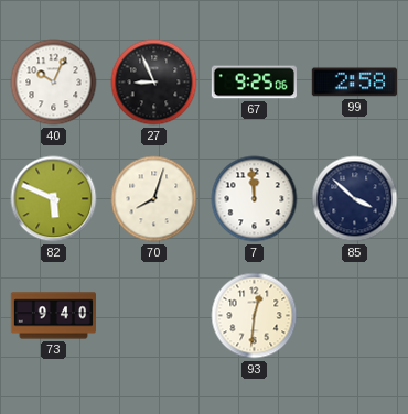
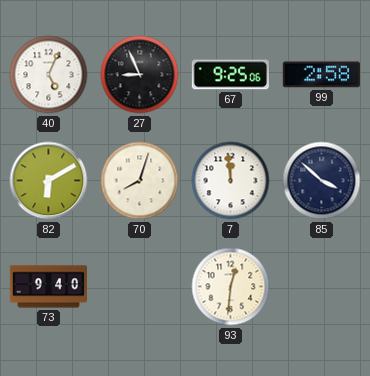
40: 10:04 -> 5:04 (49, 75)
82: 5:49 -> 6:10 (49, 181)
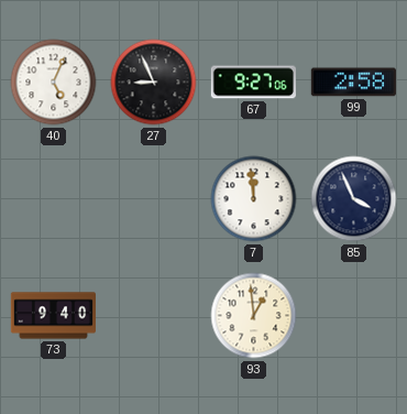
67: 9:25 -> 9:27 (253, 83)
82: 6:10 -> none (49, 181)
70: 8:03 -> none (140, 181)
85: 3:52 -> 3:56 (354, 199)
93: 12:31 -> 12:59 (254, 316)
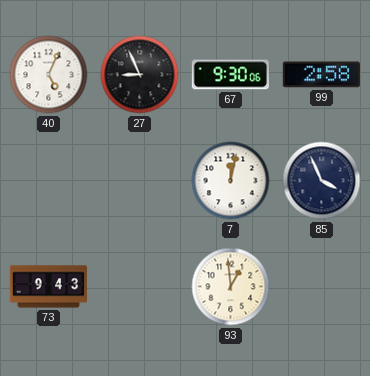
67: 9:27 -> 9:30 (230, 75)
7: 11:59 -> 12:02 (231, 181)
73: 9:40 -> 9:43 (49, 287)
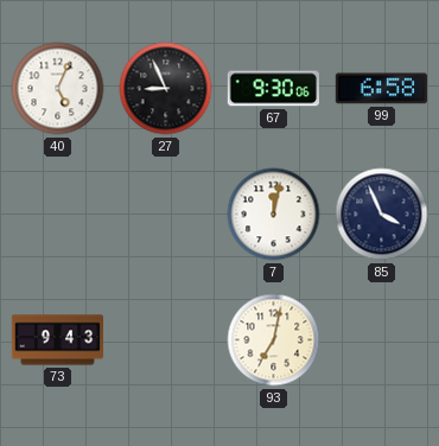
99: 2:58 -> 6:58 (381, 89)
93: 12:59 -> 7:02 (274, 340)
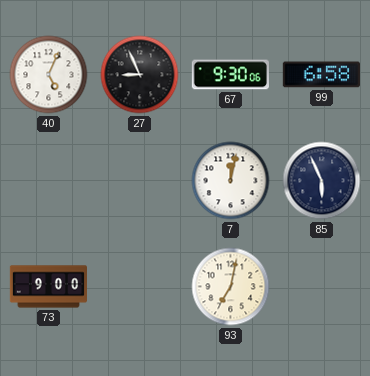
85: 3:56 -> 5:56 (322, 181)
73: 9:43 -> 9:00 (49, 287)
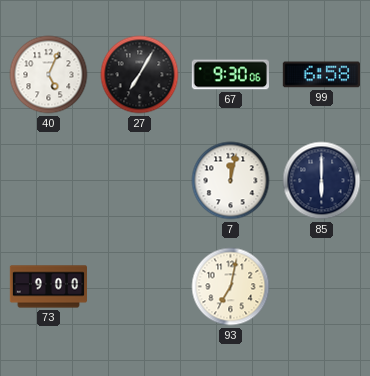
27: 8:56 -> 7:05 (140, 75)
85: 5:56 -> 6:00 (322, 181)
